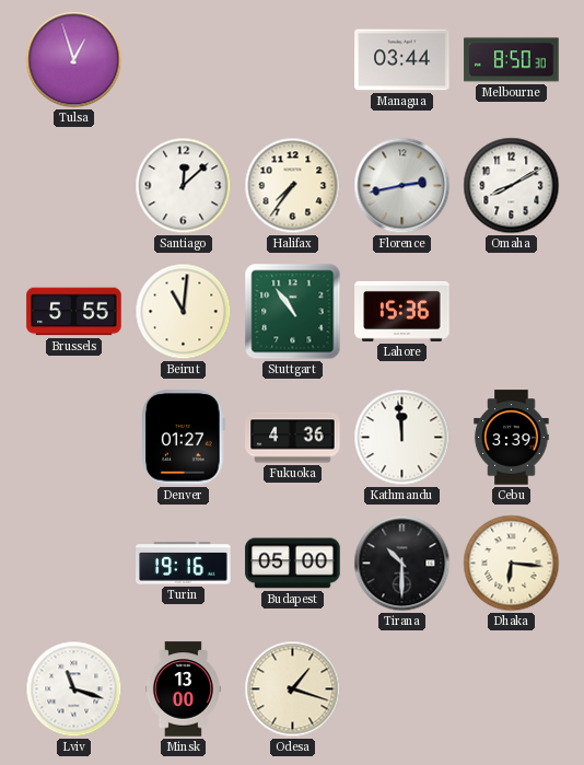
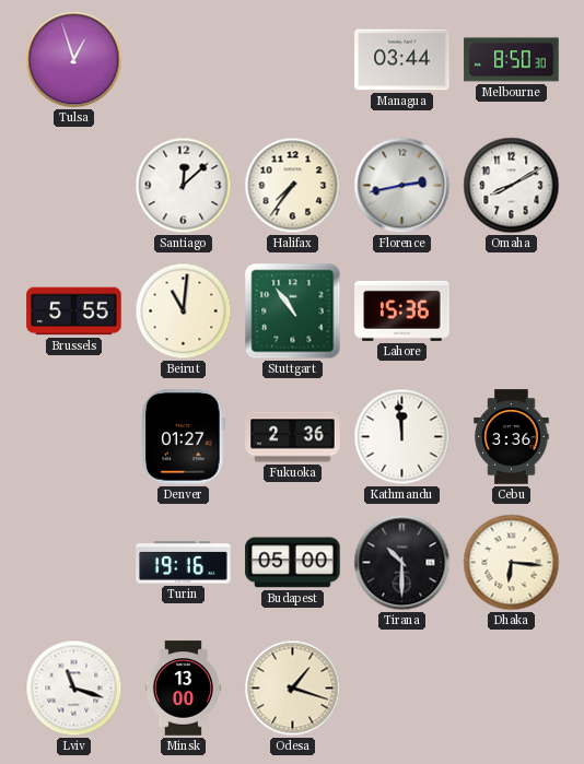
Fukuoka: 4:36 -> 2:36 (293, 437)
Cebu: 3:39 -> 3:36 (512, 437)
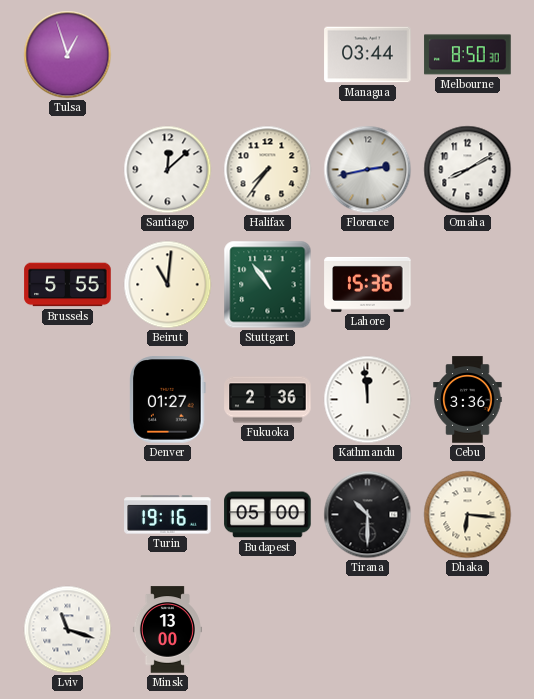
Odesa: 1:18 -> none (293, 689)
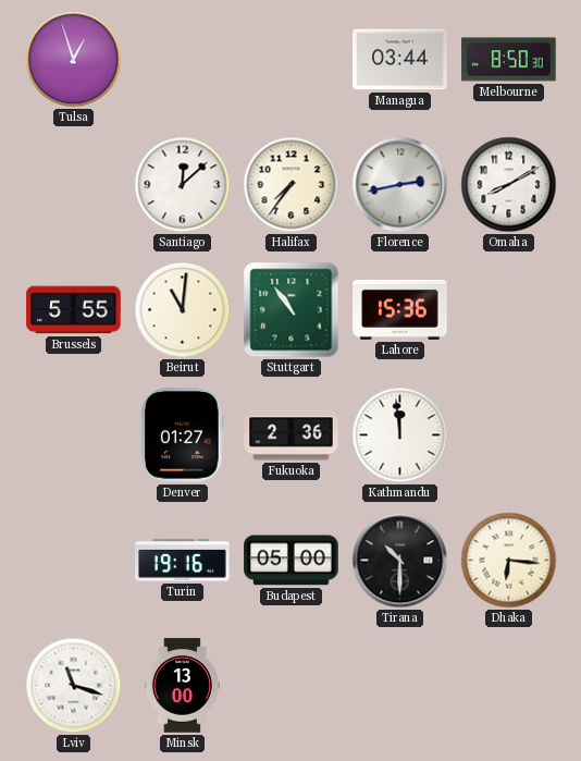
Cebu: 3:36 -> none (468, 400)
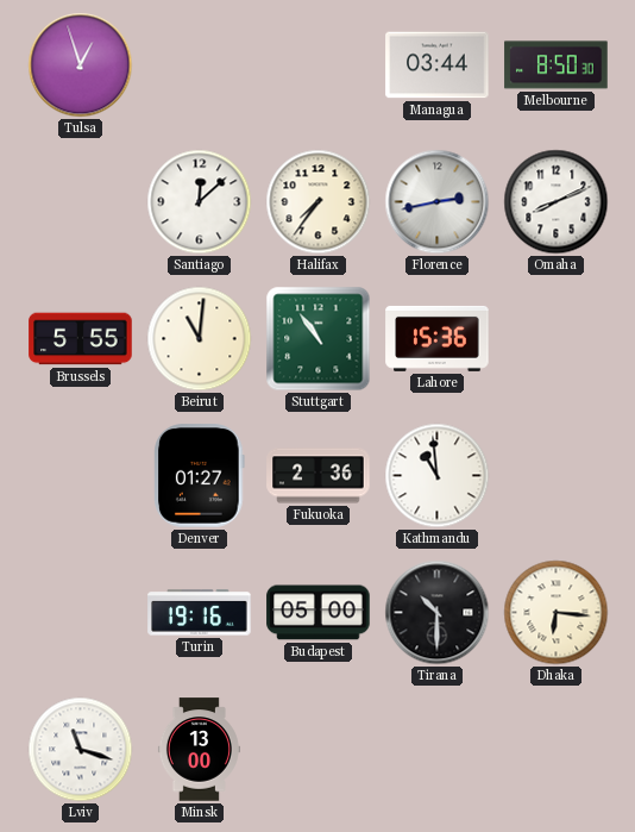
Omaha: 8:10 -> 8:11 (557, 202)
Kathmandu: 11:59 -> 10:59 (438, 476)
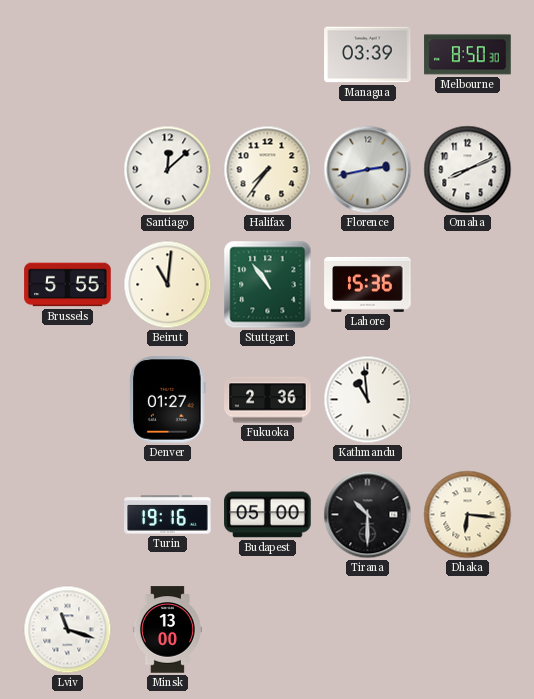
Tulsa: 12:57 -> none (81, 65)
Managua: 03:44 -> 03:39 (368, 55)
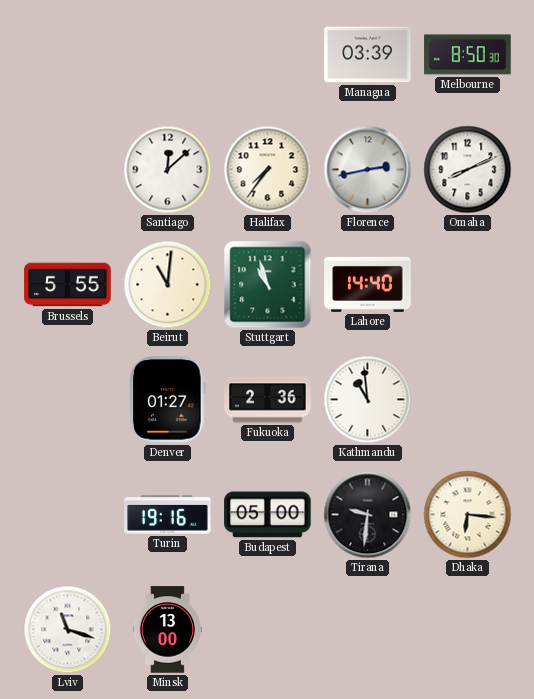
Stuttgart: 10:54 -> 10:57 (268, 285)
Lahore: 15:36 -> 14:40 (368, 284)
Tirana: 10:30 -> 9:31 (368, 515)
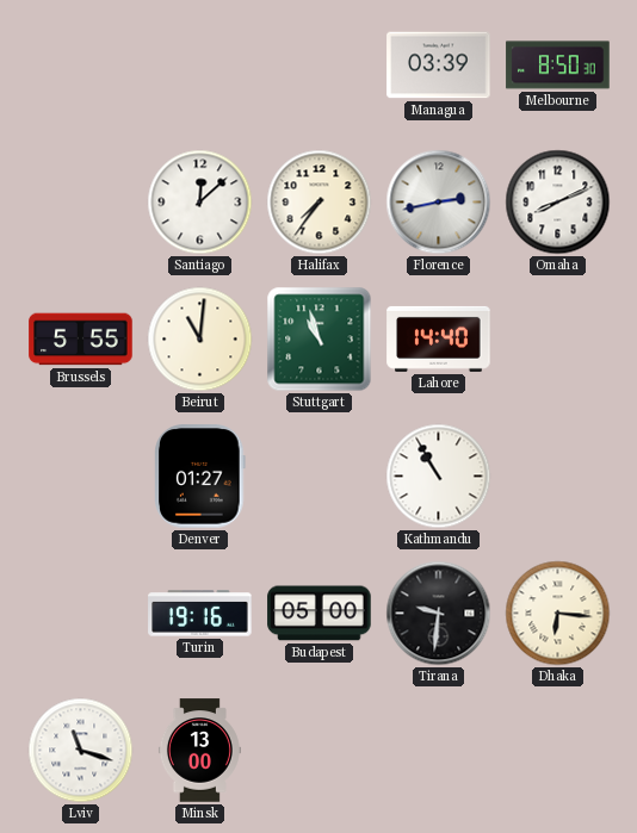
Fukuoka: 2:36 -> none (268, 400)
Kathmandu: 10:59 -> 10:55 (439, 477)
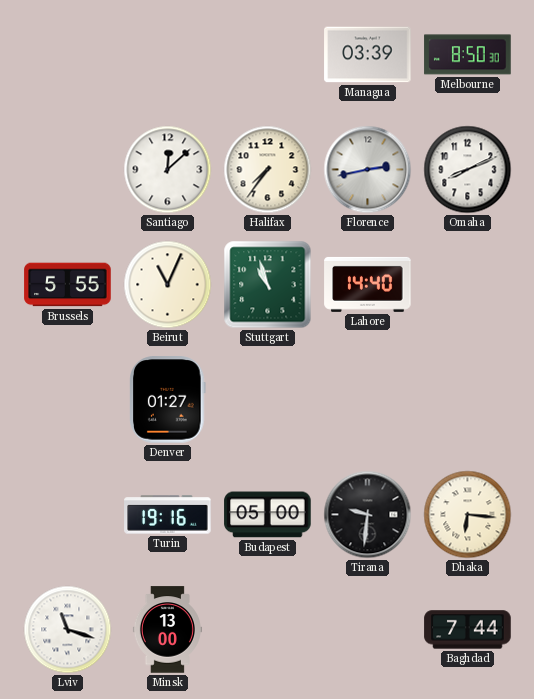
Beirut: 11:01 -> 11:04 (168, 285)
Kathmandu: 10:55 -> none (439, 477)
Baghdad: none -> 7:44 (468, 630)
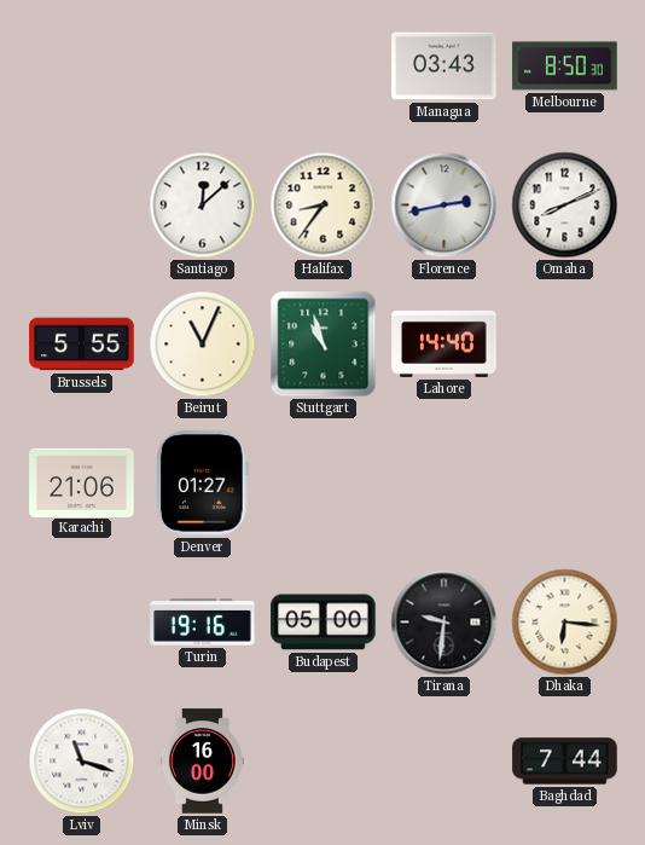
Managua: 03:39 -> 03:43 (444, 66)
Halifax: 7:36 -> 8:36 (324, 206)
Karachi: none -> 21:06 (82, 482)
Minsk: 13:00 -> 16:00 (202, 762)
